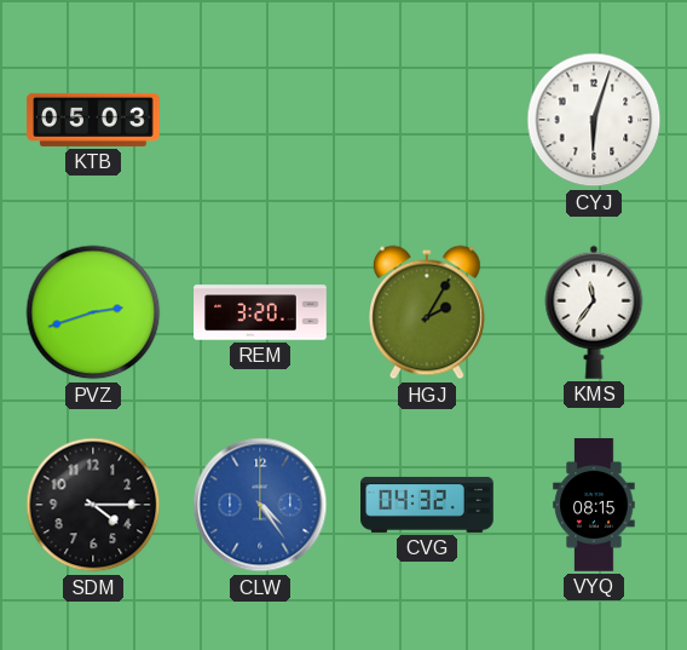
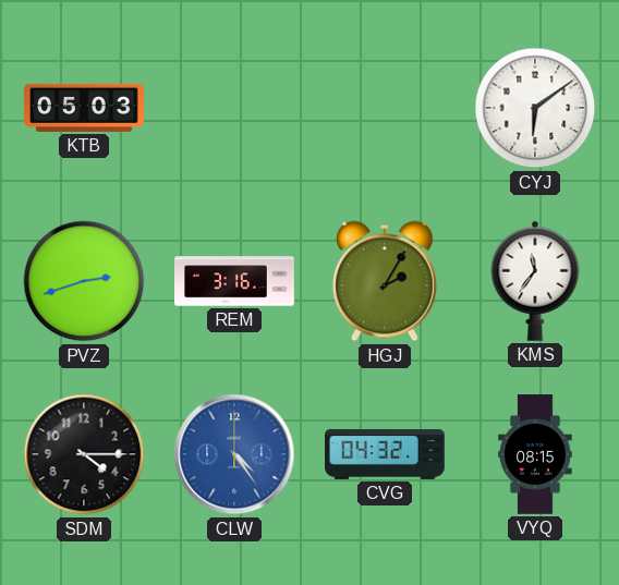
CYJ: 6:03 -> 6:09 (535, 108)
REM: 3:20 -> 3:16 (234, 281)
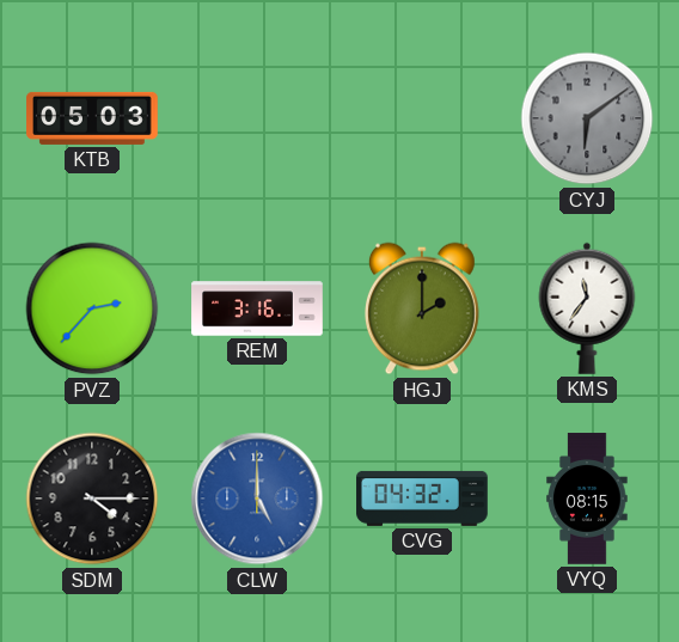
CYJ dial: white -> grey (587, 118)
PVZ: 2:42 -> 2:37 (92, 308)
HGJ: 2:05 -> 2:00 (422, 308)
CLW: 4:24 -> 5:00 (257, 499)
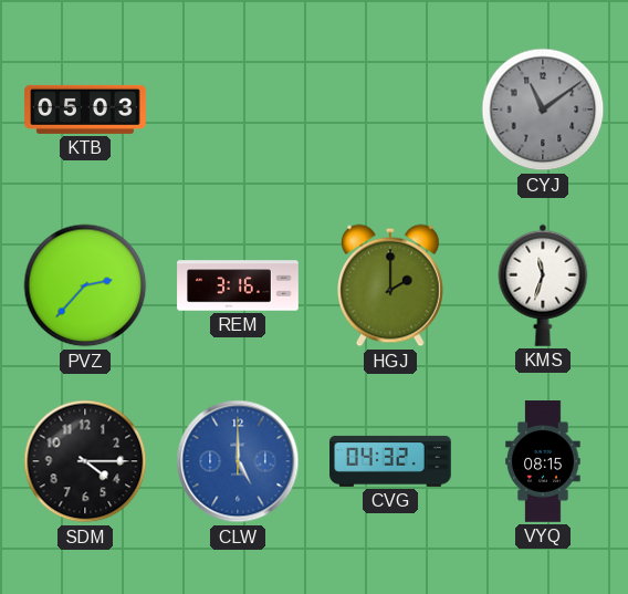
CYJ: 6:09 -> 11:09 (543, 110)
KMS: 11:36 -> 11:33 (543, 285)
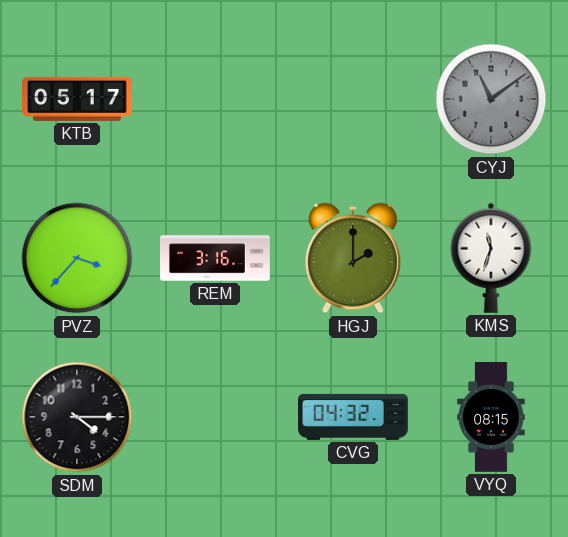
KTB: 05:03 -> 05:17 (77, 99)
PVZ: 2:37 -> 3:37 (77, 258)
CLW: 5:00 -> none (238, 461)
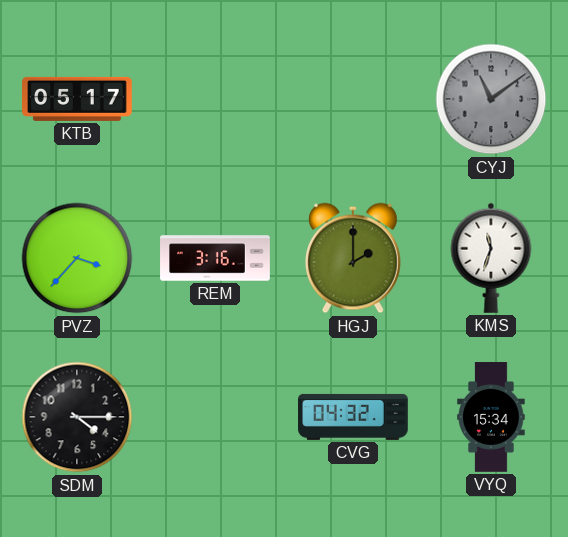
VYQ: 08:15 -> 15:34 (491, 417)
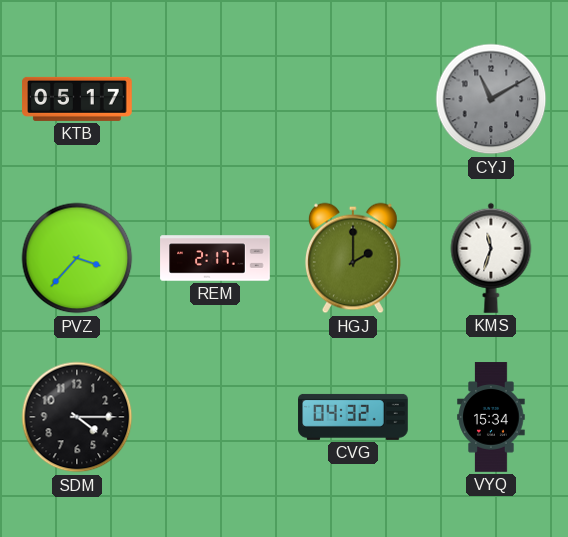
CYJ: 11:09 -> 11:10 (491, 99)
REM: 3:16 -> 2:17 (215, 258)
